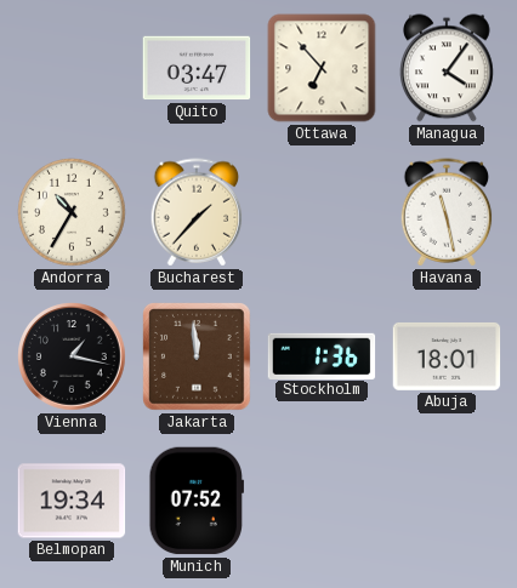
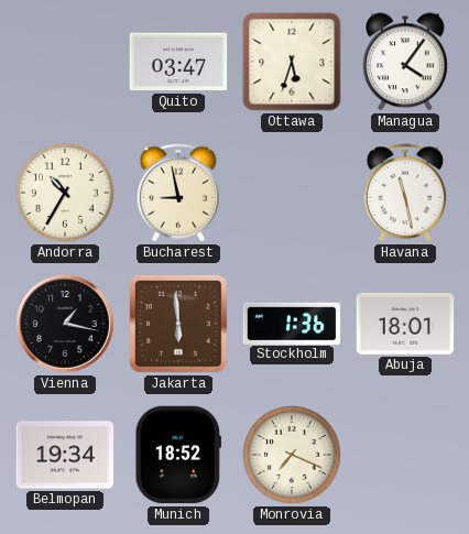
Ottawa: 6:53 -> 5:33 (292, 62)
Bucharest: 1:37 -> 8:58 (178, 193)
Jakarta: 11:59 -> 5:59 (178, 324)
Munich: 07:52 -> 18:52 (177, 455)
Monrovia: none -> 7:19 (293, 456)
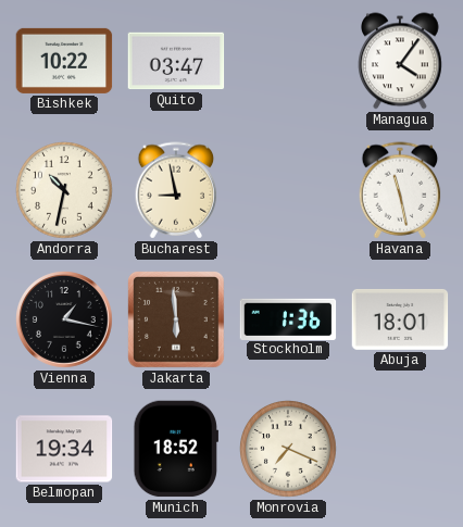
Bishkek: none -> 10:22 (64, 61)
Ottawa: 5:33 -> none (292, 62)
Andorra: 10:35 -> 10:32 (65, 191)
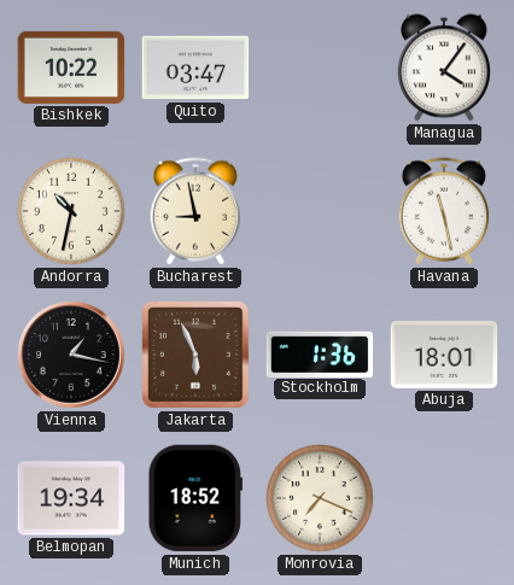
Jakarta: 5:59 -> 5:56 (195, 355)
